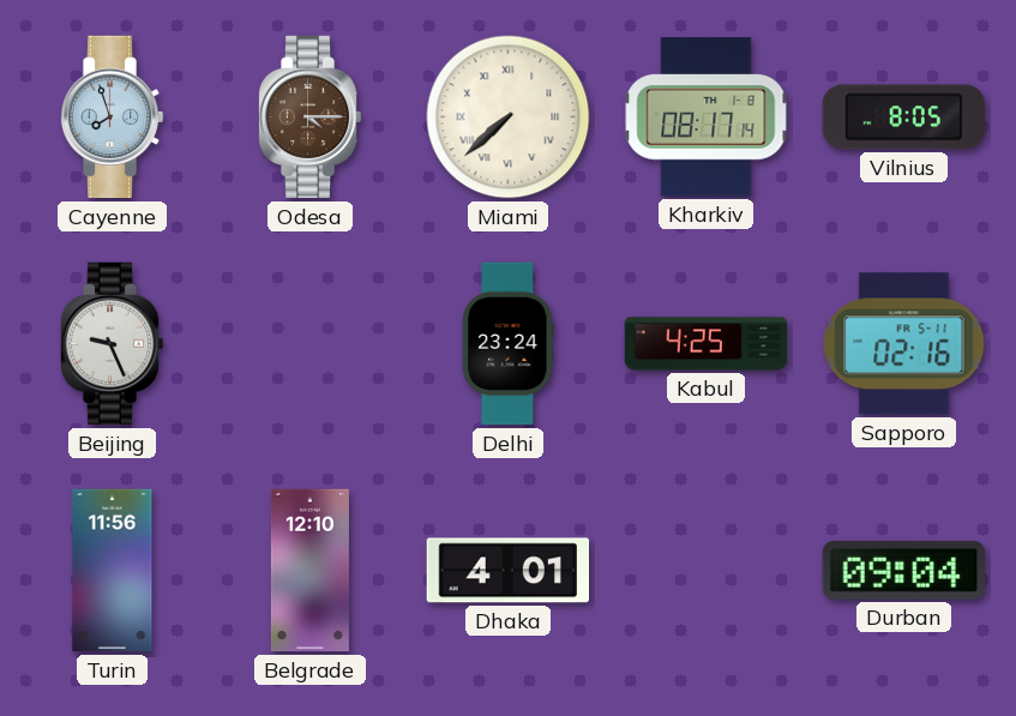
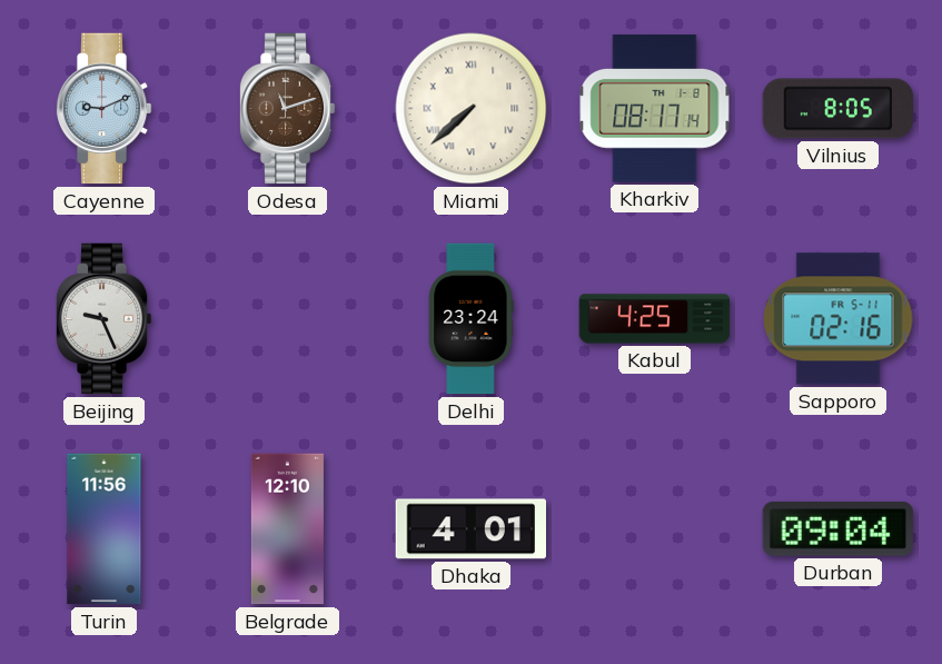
Cayenne: 7:57 -> 9:11 (103, 109)
Odesa: 4:15 -> 11:12 (287, 109)
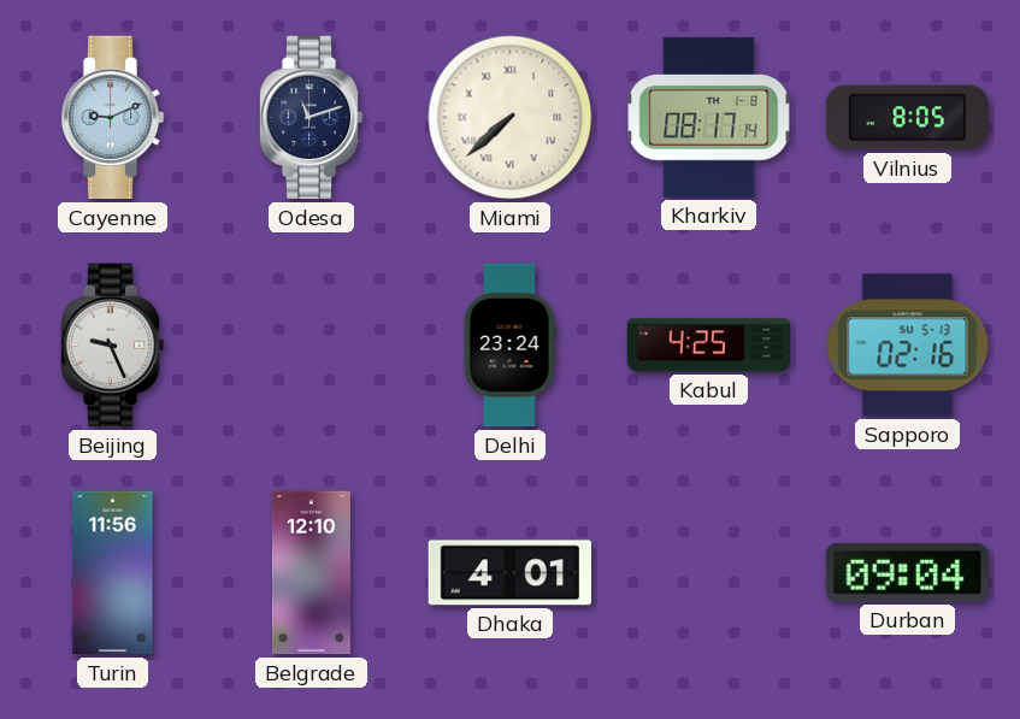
Odesa dial: brown -> navy (311, 118)
Sapporo date: FR 5-11 -> SU 5-13 (908, 346)
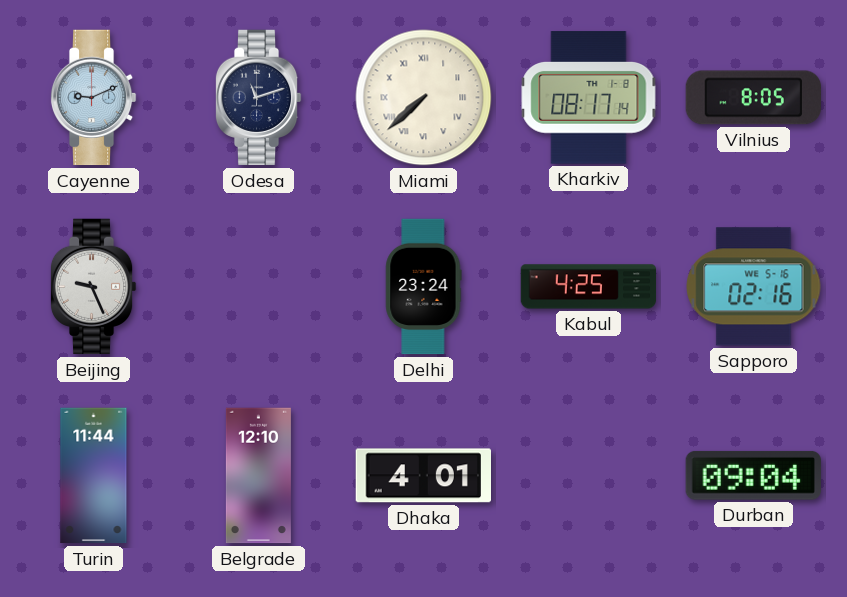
Sapporo date: SU 5-13 -> WE 5-16 (754, 287)
Turin: 11:56 -> 11:44 (94, 476)
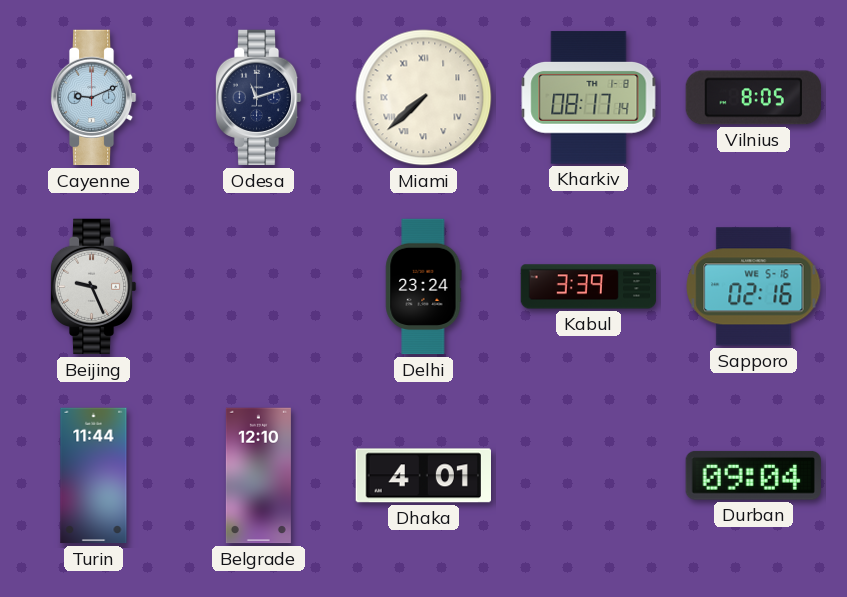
Kabul: 4:25 -> 3:39 (589, 287)
